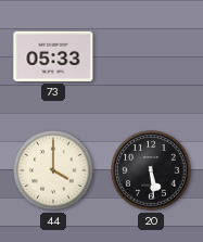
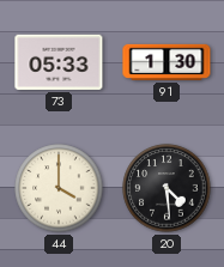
91: none -> 1:30 (167, 62)
20: 5:29 -> 4:29 (167, 188)
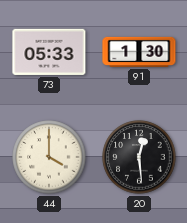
20: 4:29 -> 12:29 (139, 157)
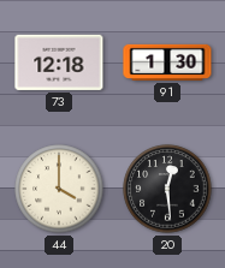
73: 05:33 -> 12:18 (59, 62)
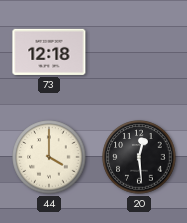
91: 1:30 -> none (167, 62)
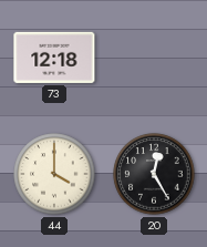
20: 12:29 -> 12:25 (154, 174)
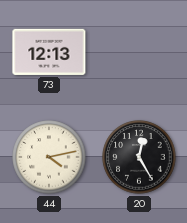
73: 12:18 -> 12:13 (49, 52)
44: 4:00 -> 4:13 (49, 157)
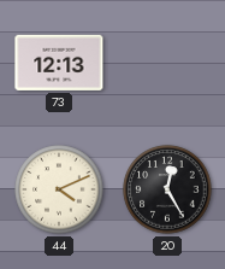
44: 4:13 -> 4:11 (59, 189)
